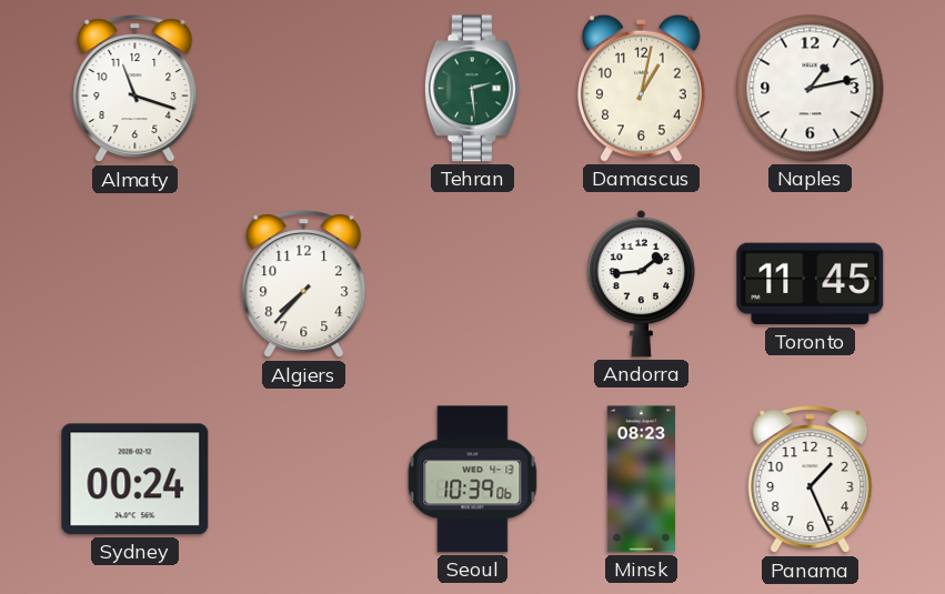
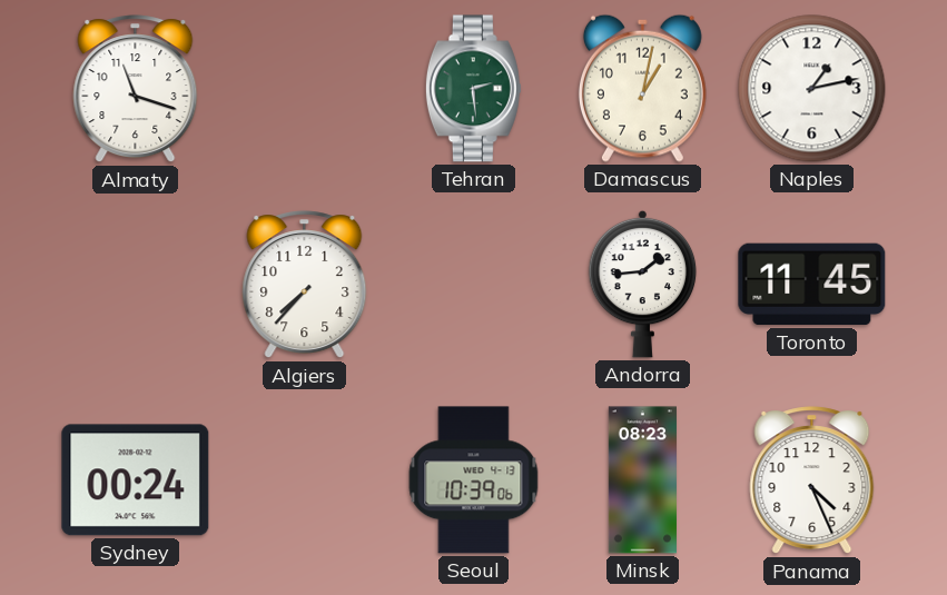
Panama: 1:26 -> 4:26 (812, 480)
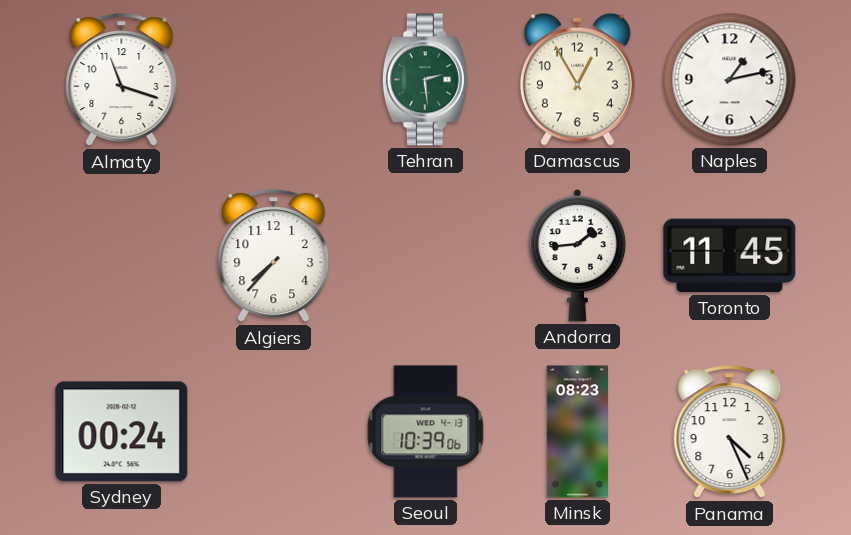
Damascus: 1:02 -> 12:55 (577, 79)
